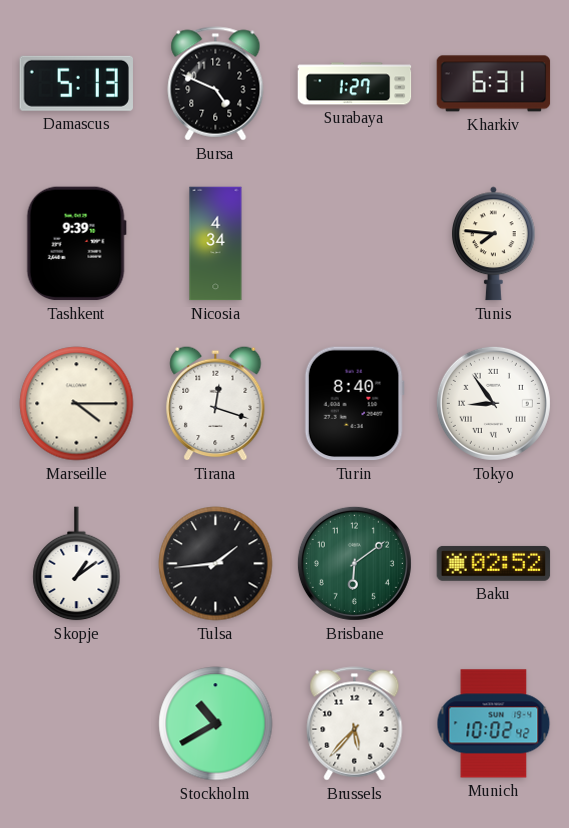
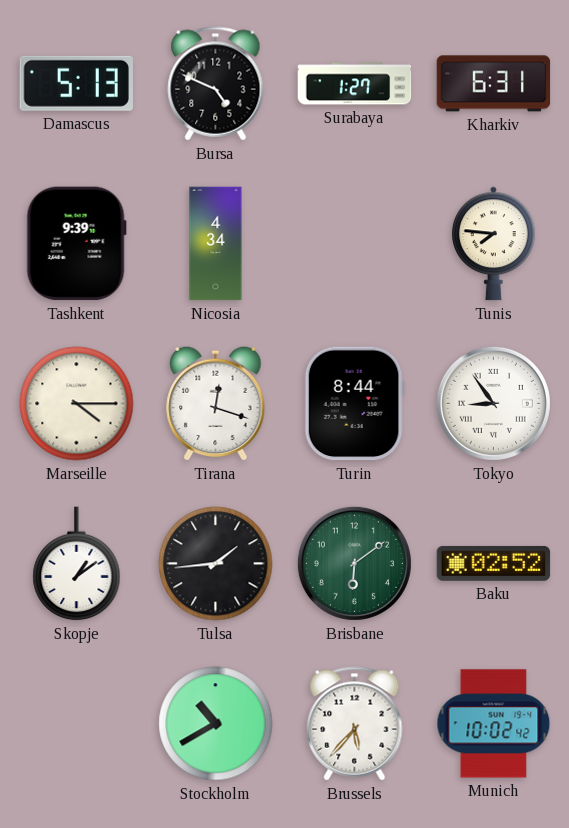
Turin: 8:40 -> 8:44 (354, 404)
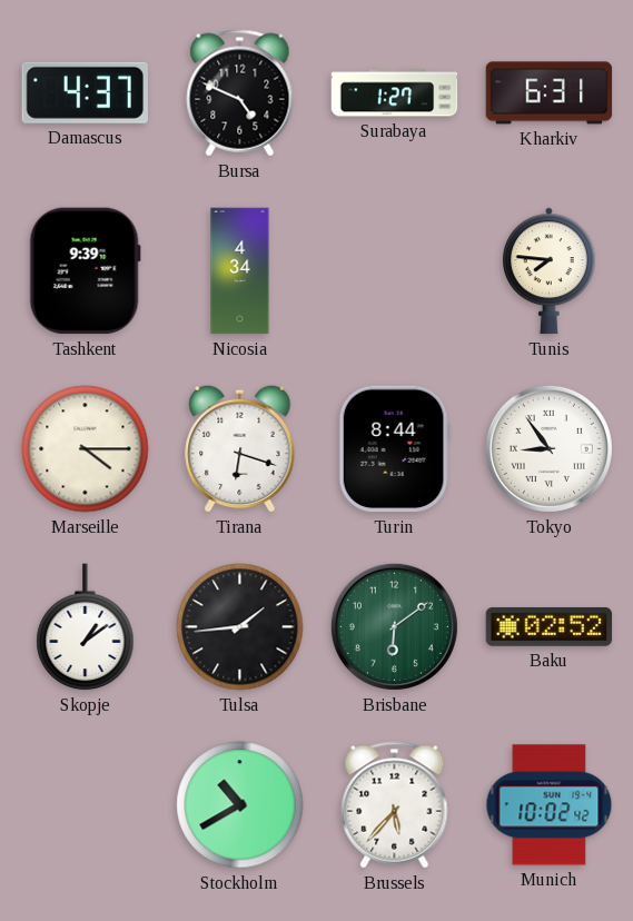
Damascus: 5:13 -> 4:37 (85, 92)
Tirana: 12:18 -> 6:18 (240, 448)
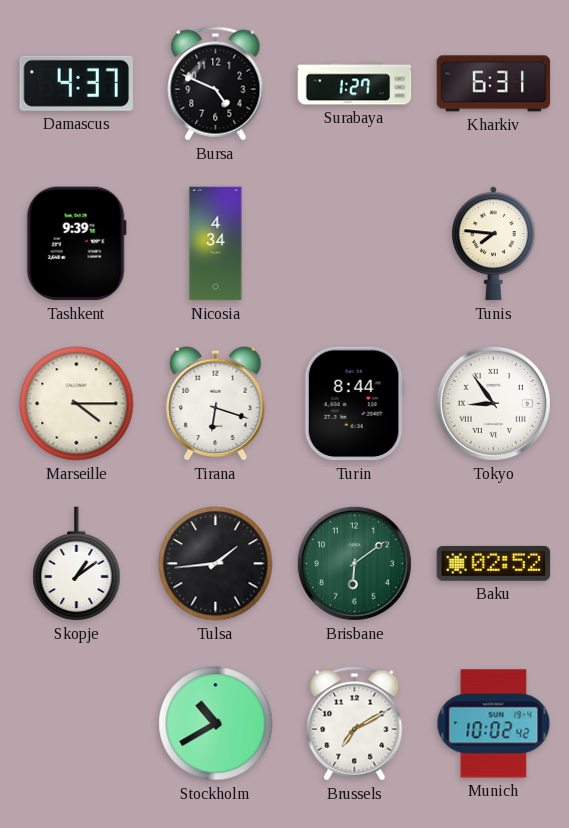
Brussels: 5:37 -> 7:10 (355, 724)
